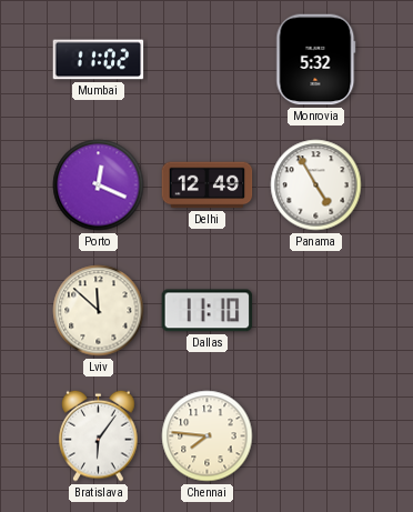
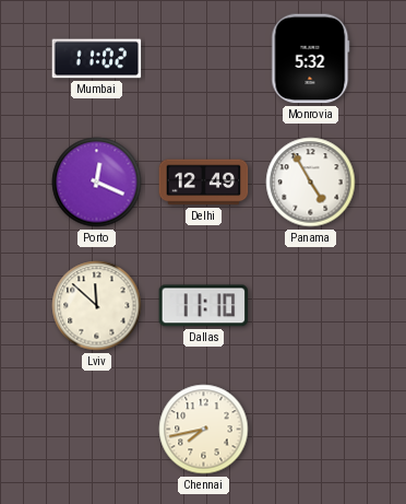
Bratislava: 6:06 -> none (99, 435)
Chennai: 7:46 -> 7:43 (204, 430)
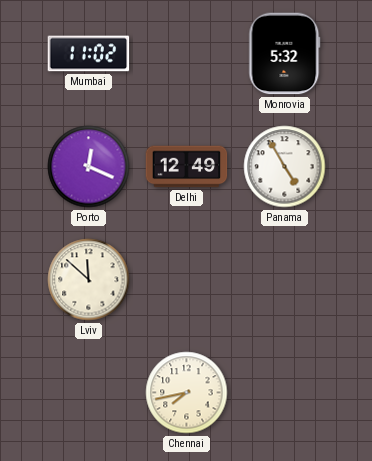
Dallas: 11:10 -> none (204, 306)
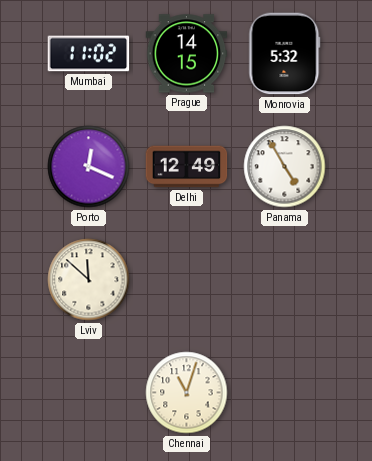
Prague: none -> 14:15 (187, 54)
Chennai: 7:43 -> 11:03 (187, 393)
